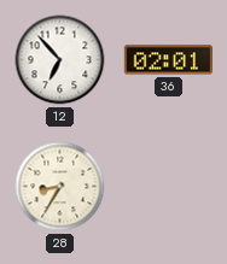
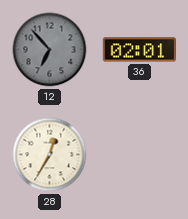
12 dial: white -> grey (50, 50)
28: 8:35 -> 12:35 (50, 155)
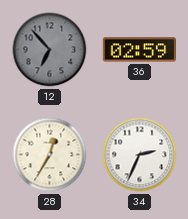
36: 02:01 -> 02:59 (139, 50)
34: none -> 2:34 (140, 155)
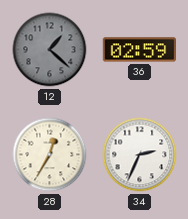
12: 6:53 -> 1:22 (50, 50)
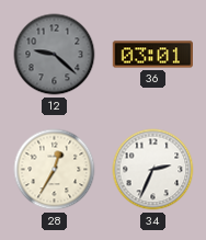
12: 1:22 -> 9:22 (55, 55)
36: 02:59 -> 03:01 (152, 55)
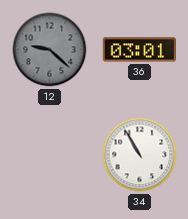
28: 12:35 -> none (55, 170)
34: 2:34 -> 10:55 (140, 155)
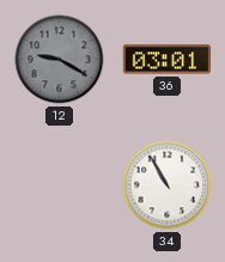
12: 9:22 -> 9:20 (60, 60)
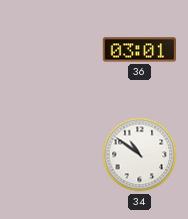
12: 9:20 -> none (60, 60)
34: 10:55 -> 10:51 (140, 155)
